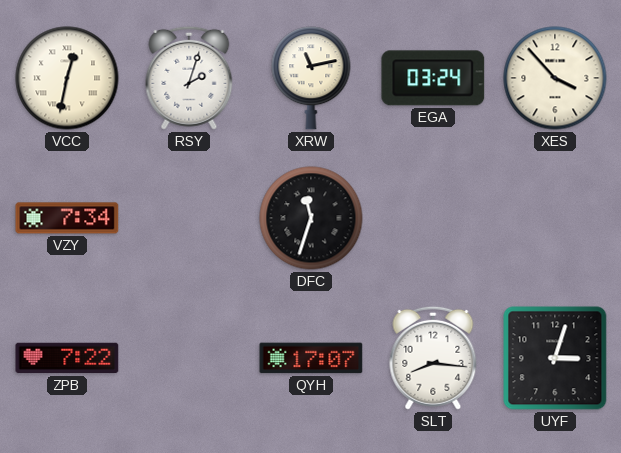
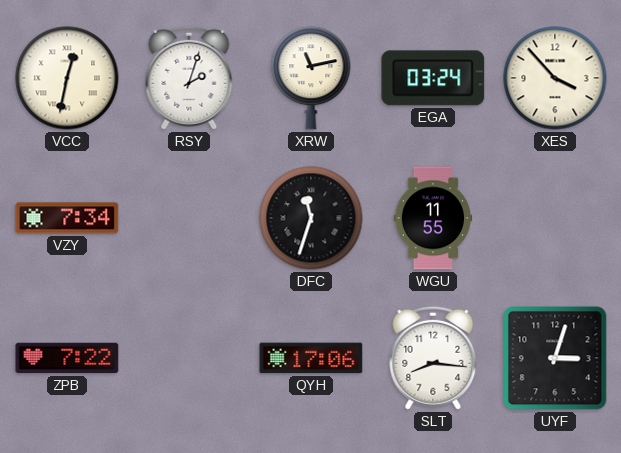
WGU: none -> 11:55 (433, 218)
QYH: 17:07 -> 17:06 (311, 358)
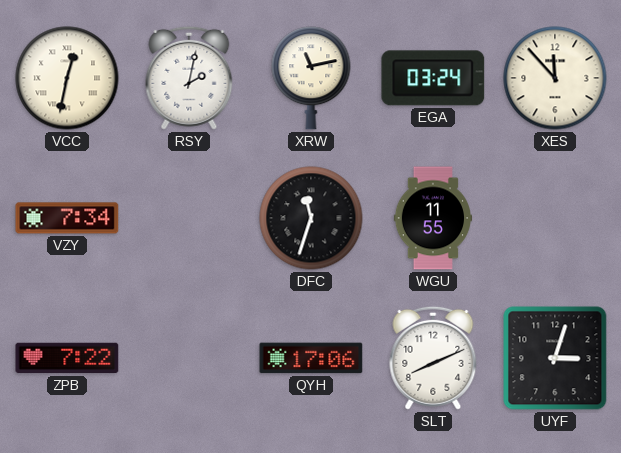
RSY: 2:03 -> 2:02 (189, 78)
XES: 3:53 -> 11:53 (555, 78)
SLT: 8:16 -> 8:11 (433, 358)
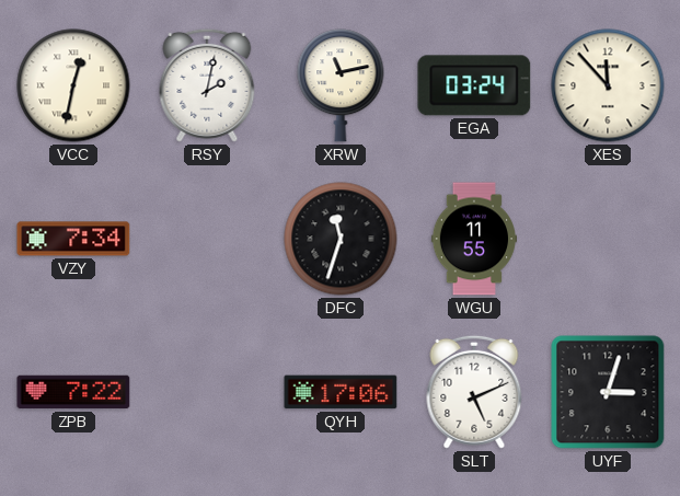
SLT: 8:11 -> 5:11 (474, 392)
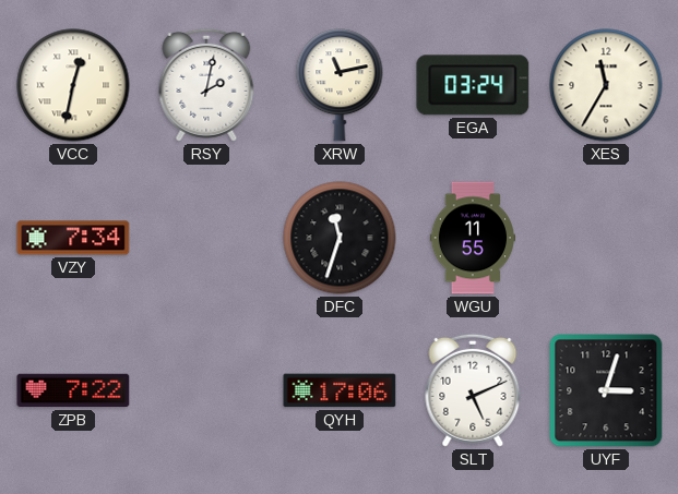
XES: 11:53 -> 11:35 (606, 85)
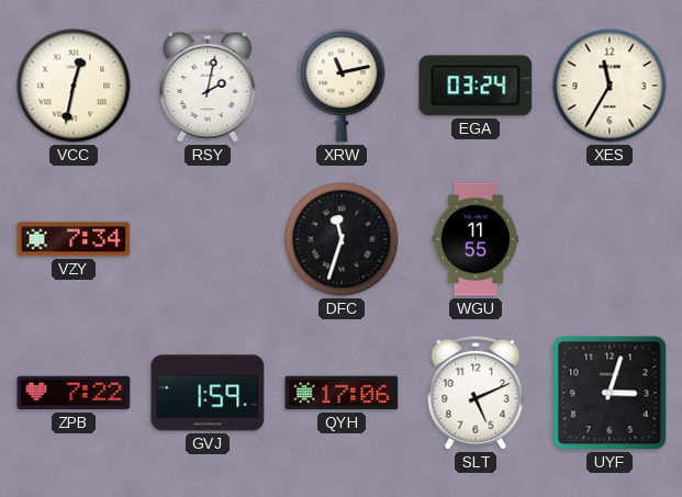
GVJ: none -> 1:59 (208, 393)
